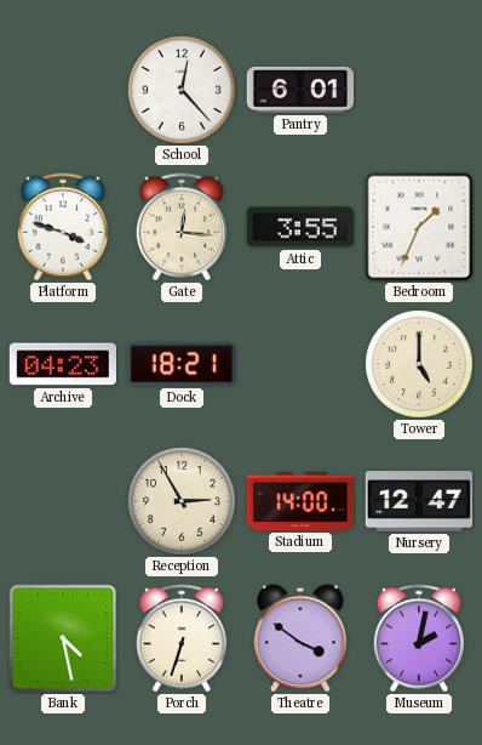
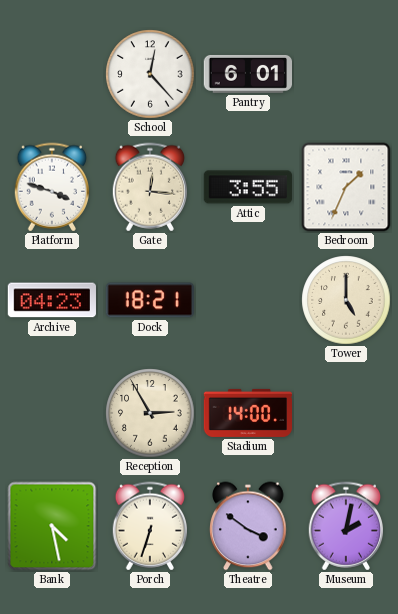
Nursery: 12:47 -> none (419, 501)
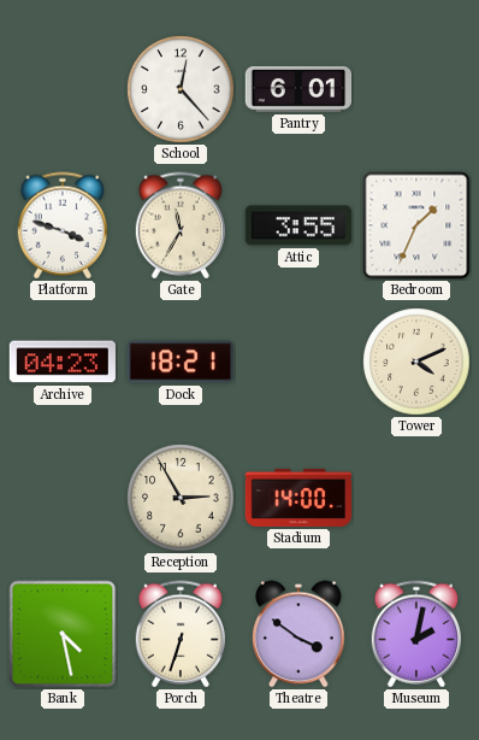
Gate: 12:16 -> 11:35 (179, 225)
Tower: 5:00 -> 4:11 (416, 362)
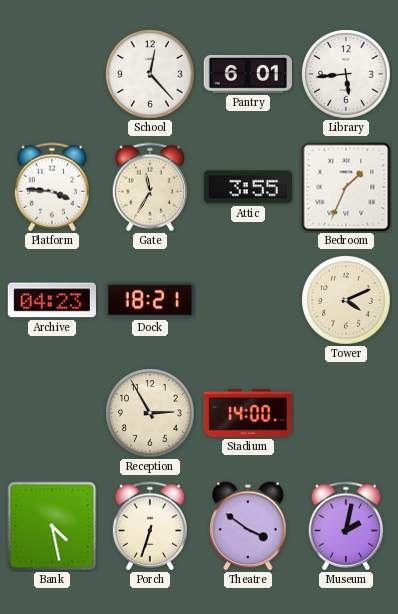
Library: none -> 5:44 (346, 74)
Platform: 3:48 -> 3:46 (51, 187)
